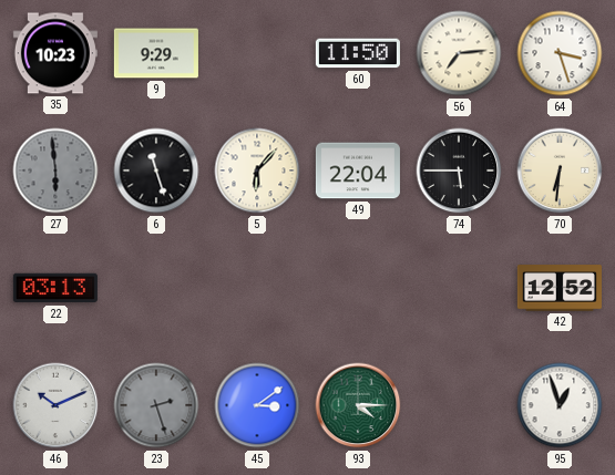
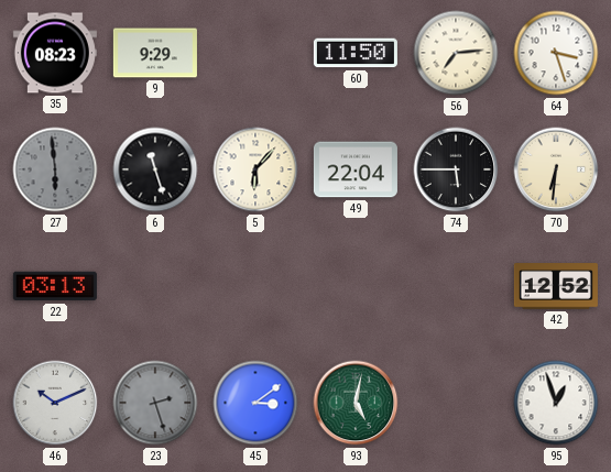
35: 10:23 -> 08:23 (55, 53)
93: 4:15 -> 5:02 (356, 403)
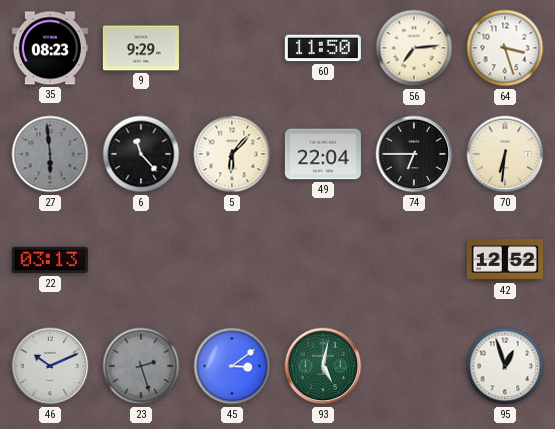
6: 11:27 -> 11:23 (141, 154)
74: 5:45 -> 6:45 (414, 154)
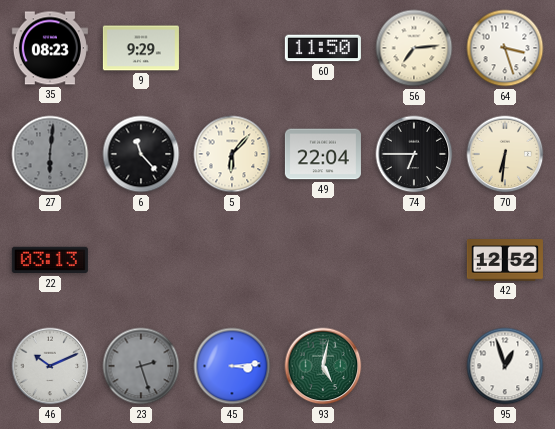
27: 5:59 -> 6:01 (50, 154)
45: 3:09 -> 3:14 (232, 366)
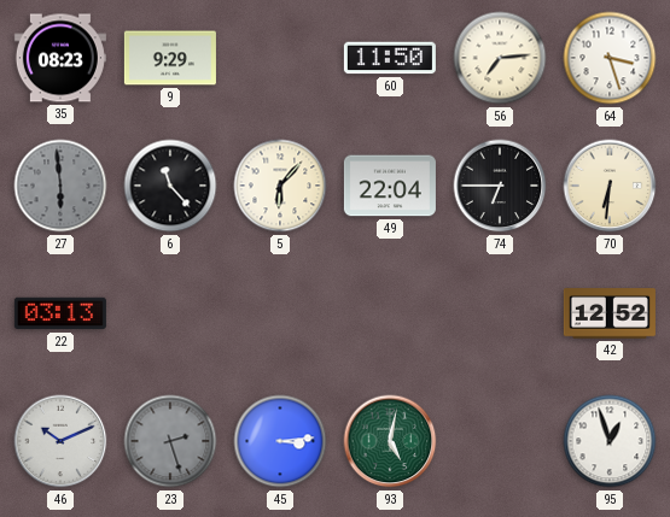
27: 6:01 -> 5:59 (60, 186)
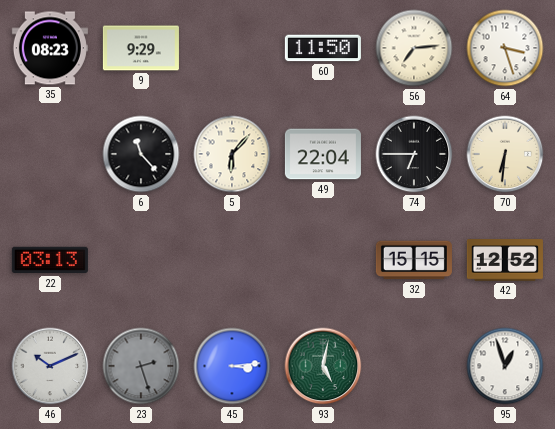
27: 5:59 -> none (60, 186)
32: none -> 15:15 (414, 260)
